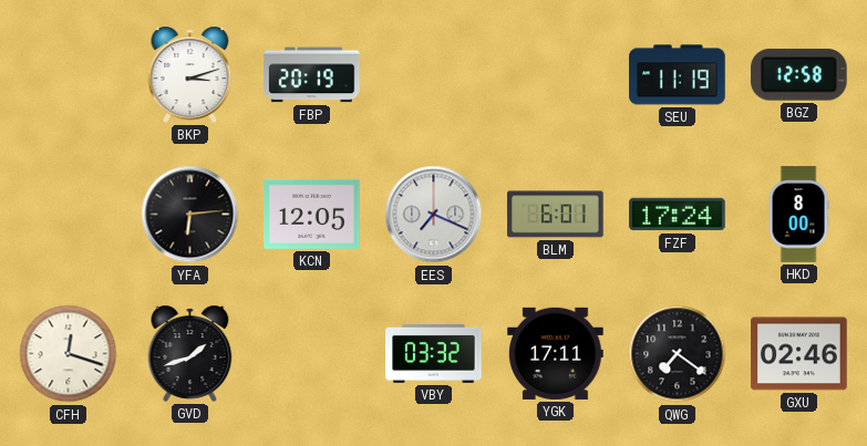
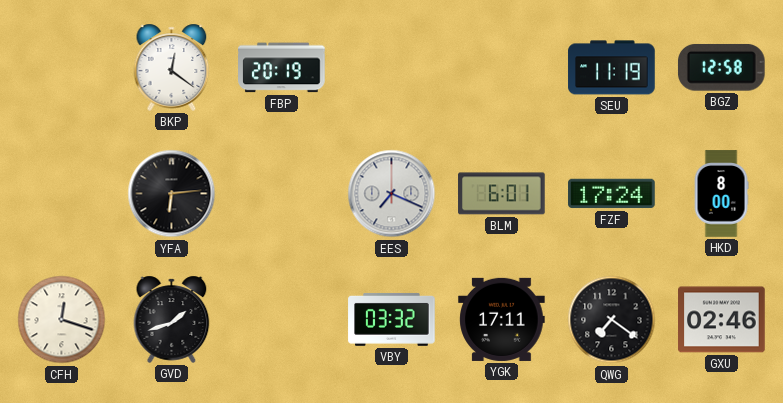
BKP: 3:12 -> 12:21 (172, 67)
KCN: 12:05 -> none (312, 214)
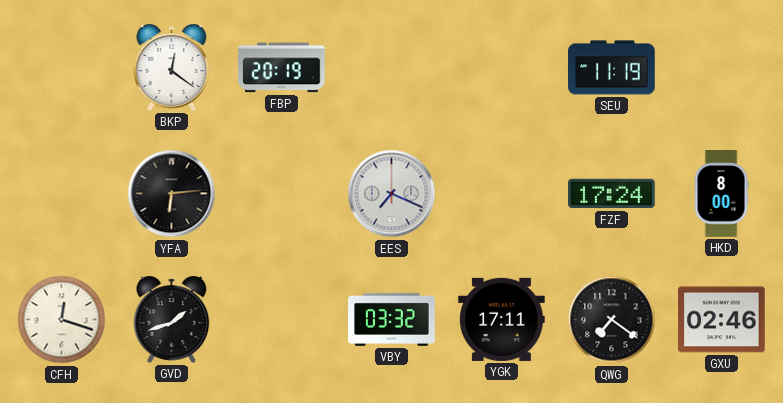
BGZ: 12:58 -> none (721, 67)
BLM: 6:01 -> none (502, 194)
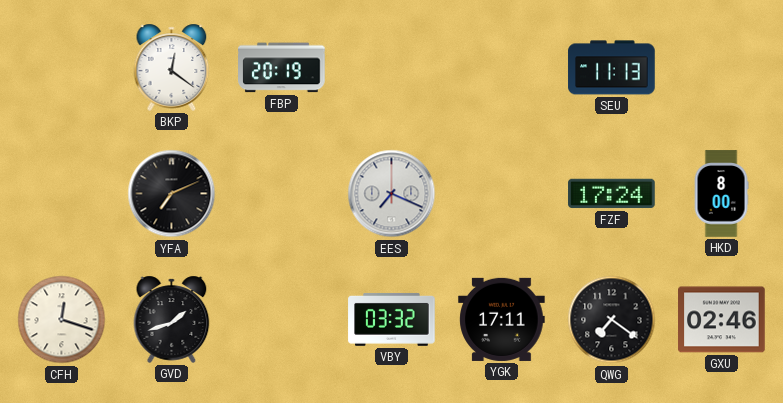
SEU: 11:19 -> 11:13 (612, 68)
YFA: 6:14 -> 7:11 (172, 194)
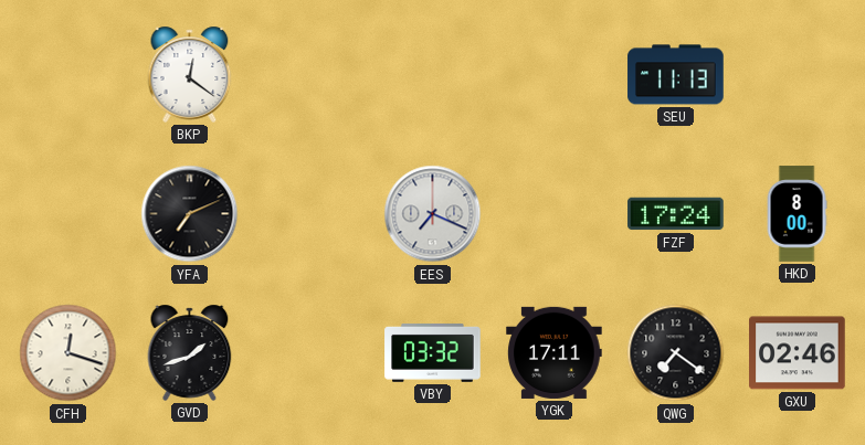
FBP: 20:19 -> none (282, 68)
